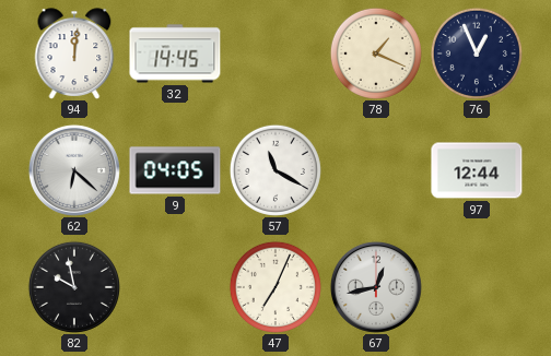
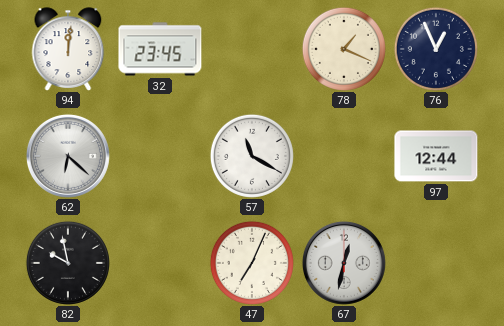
32: 14:45 -> 23:45 (160, 49)
9: 04:05 -> none (175, 170)
67: 12:43 -> 12:32 (344, 263)
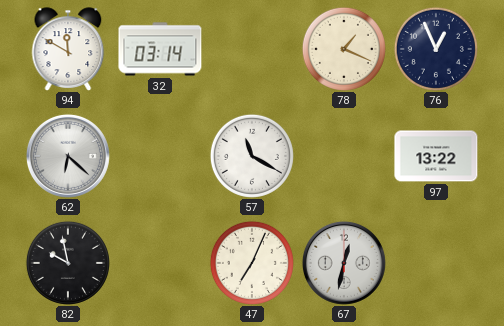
94: 12:01 -> 11:50 (68, 49)
32: 23:45 -> 03:14 (160, 49)
97: 12:44 -> 13:22 (436, 156)
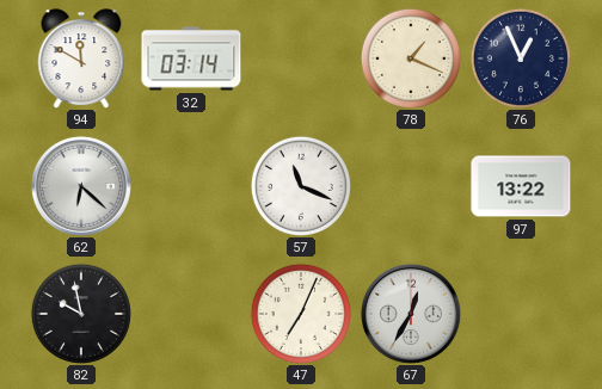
57: 11:20 -> 11:19 (301, 186)
67: 12:32 -> 12:35 (411, 314)
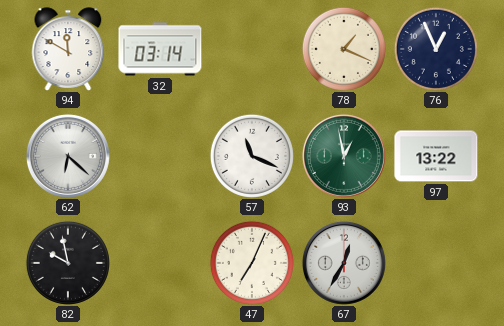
93: none -> 12:58 (344, 156)
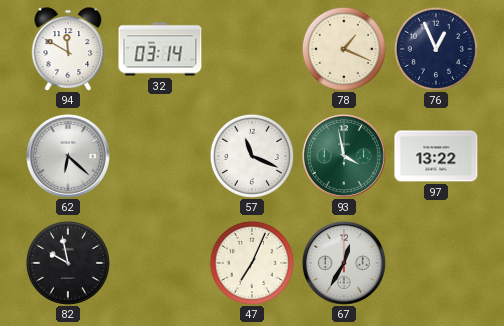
93: 12:58 -> 3:58 (344, 156)
